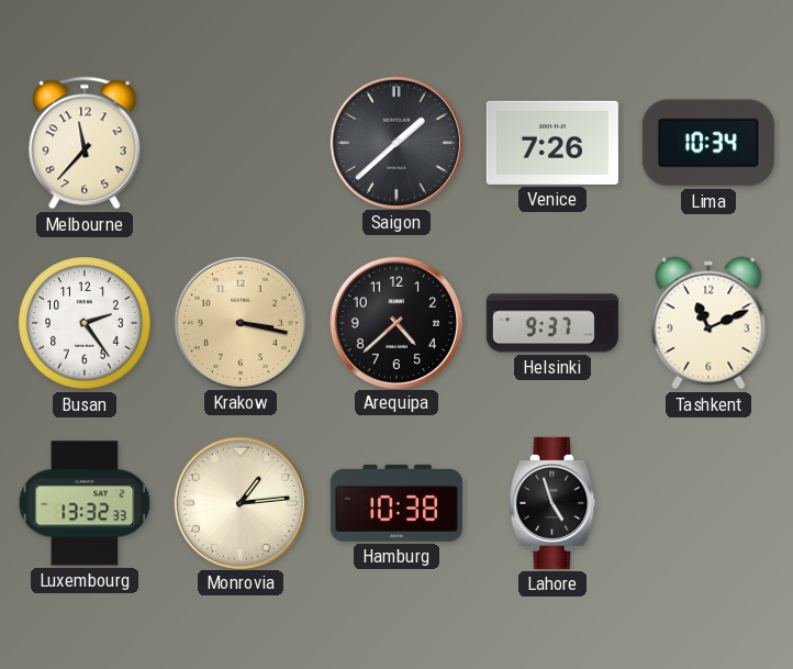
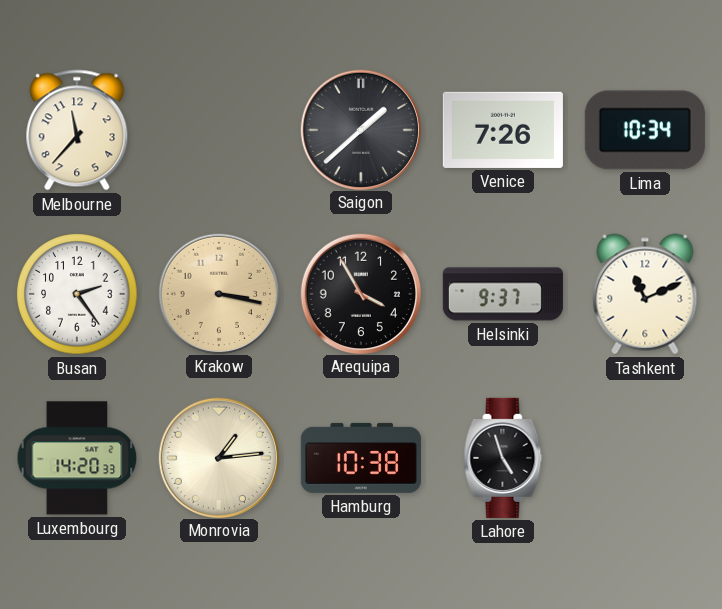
Arequipa: 4:38 -> 3:55 (360, 293)
Luxembourg: 13:32 -> 14:20 (77, 458)
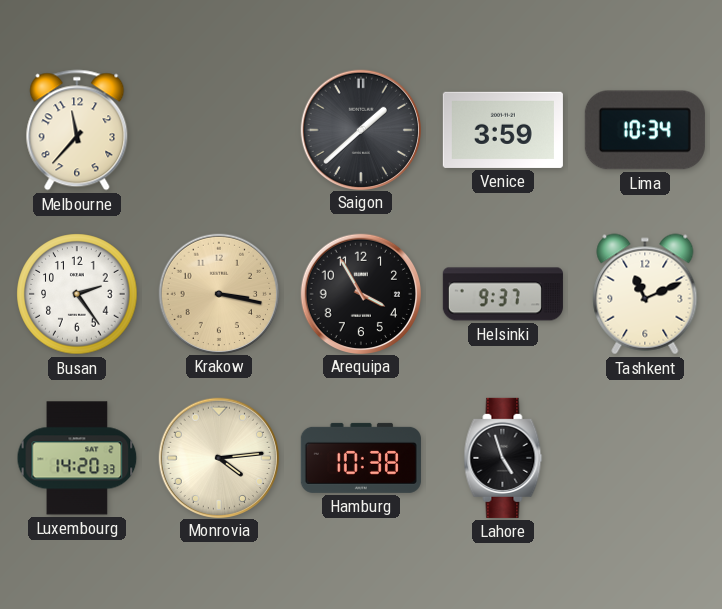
Venice: 7:26 -> 3:59 (503, 130)
Monrovia: 1:14 -> 4:14 (218, 457)
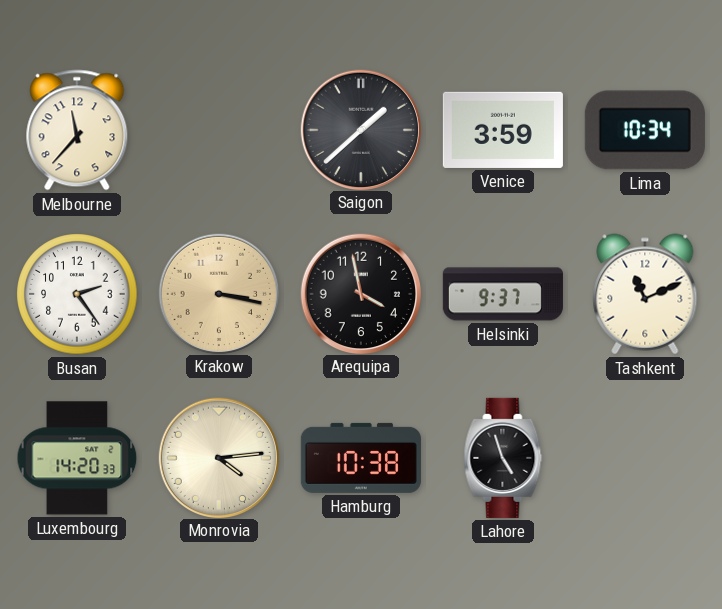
Arequipa: 3:55 -> 3:58 (360, 293)
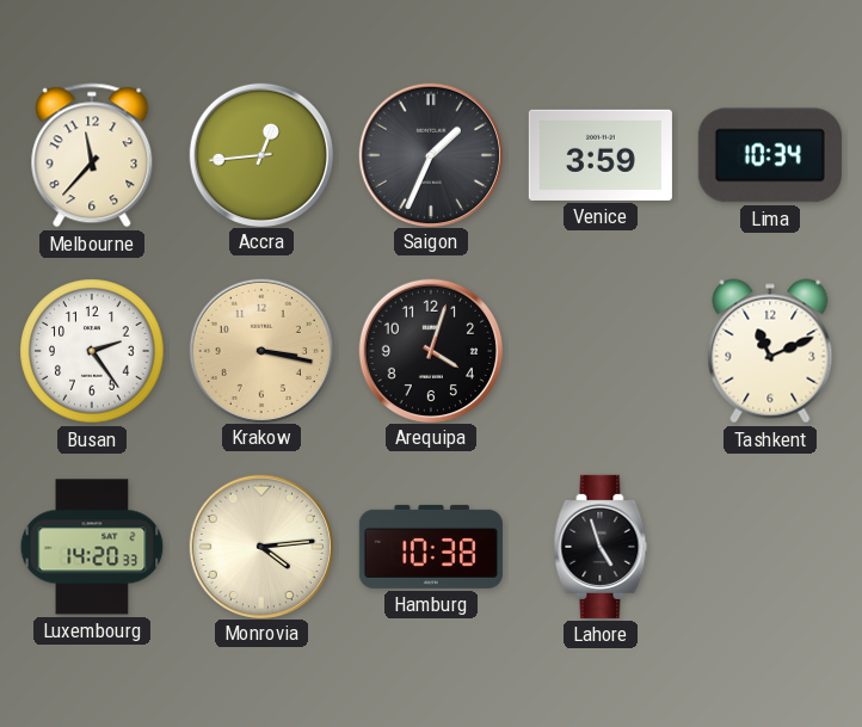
Accra: none -> 12:44 (260, 154)
Saigon: 1:38 -> 1:34 (430, 154)
Arequipa: 3:58 -> 4:03 (430, 350)
Helsinki: 9:37 -> none (503, 294)
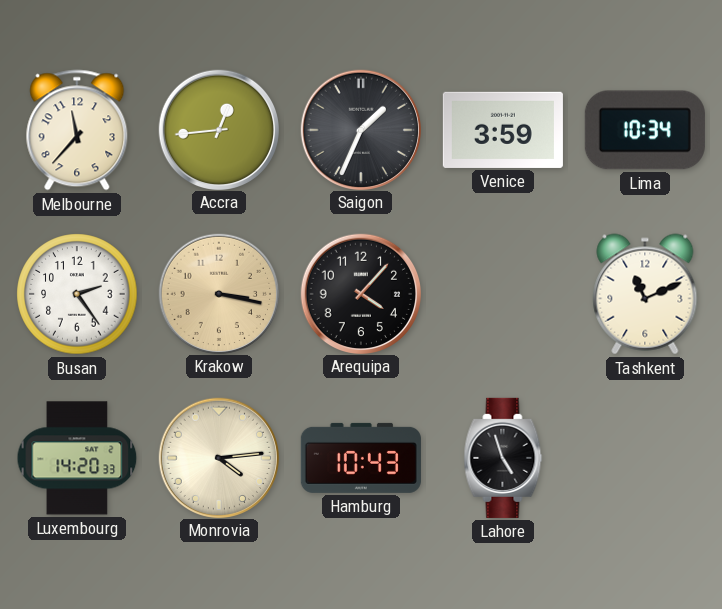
Arequipa: 4:03 -> 4:07 (360, 293)
Hamburg: 10:38 -> 10:43 (361, 458)
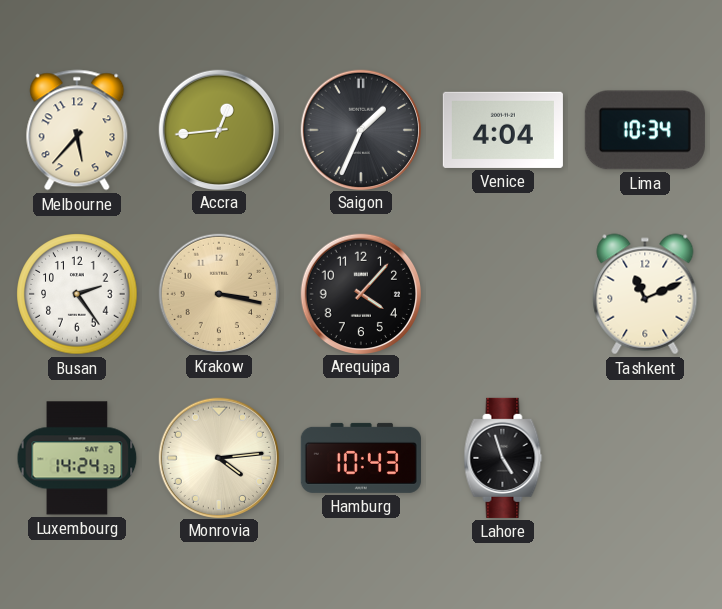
Melbourne: 11:37 -> 5:37 (77, 130)
Venice: 3:59 -> 4:04 (503, 130)
Luxembourg: 14:20 -> 14:24 (77, 458)
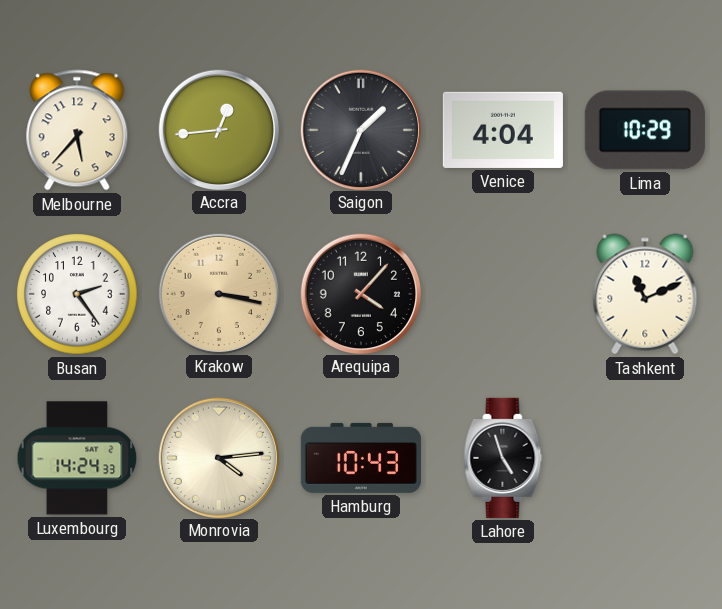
Lima: 10:34 -> 10:29 (645, 130)
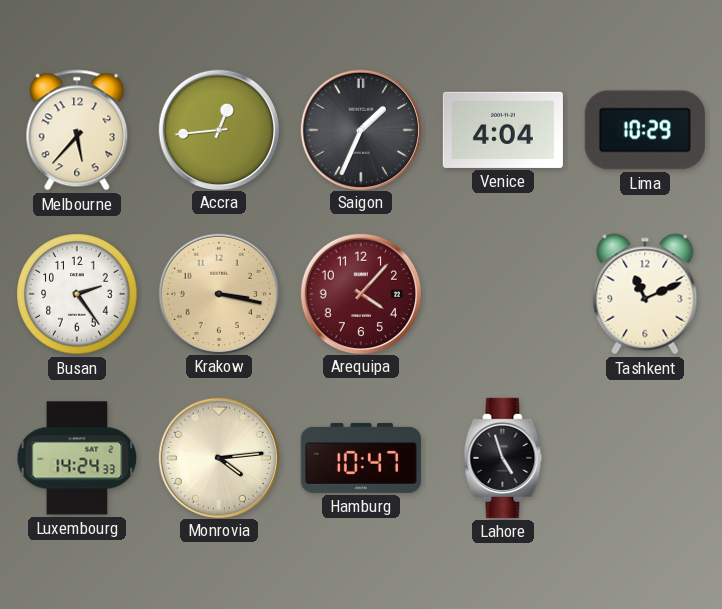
Arequipa dial: black -> burgundy (360, 293)
Hamburg: 10:43 -> 10:47 (361, 458)
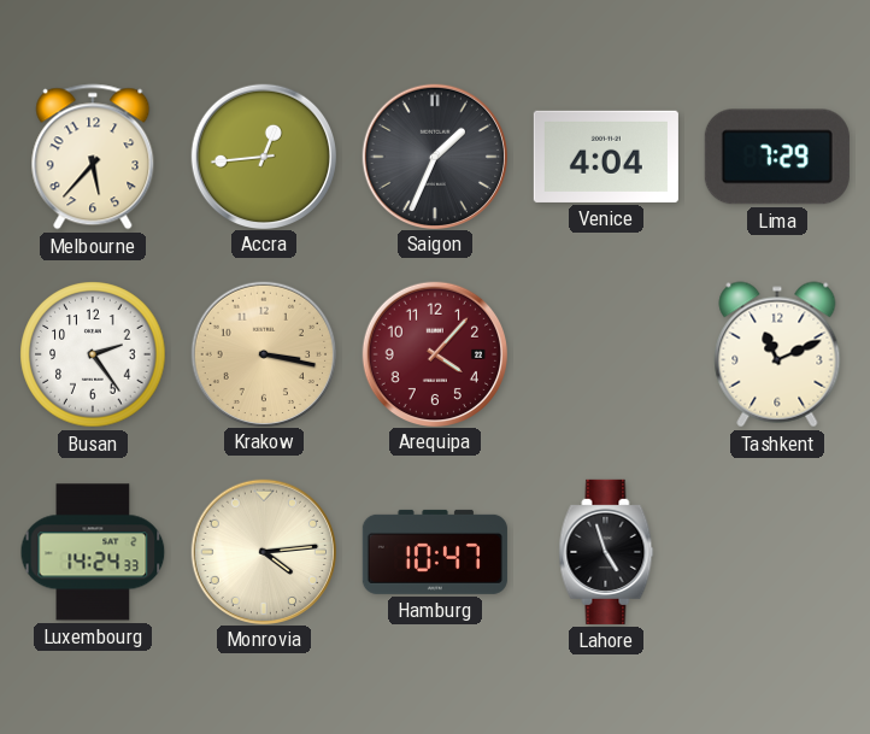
Lima: 10:29 -> 7:29 (777, 157)
